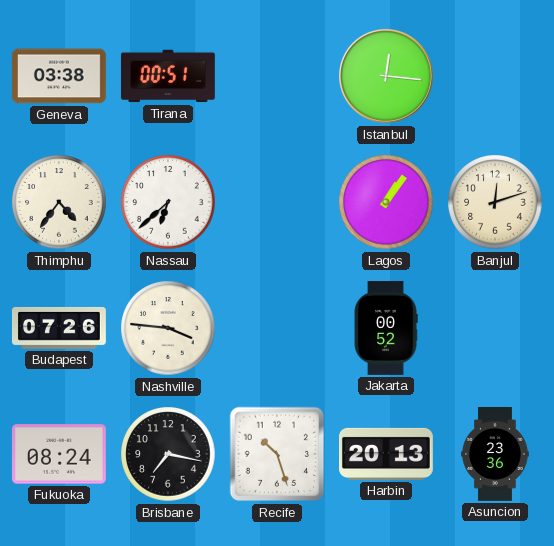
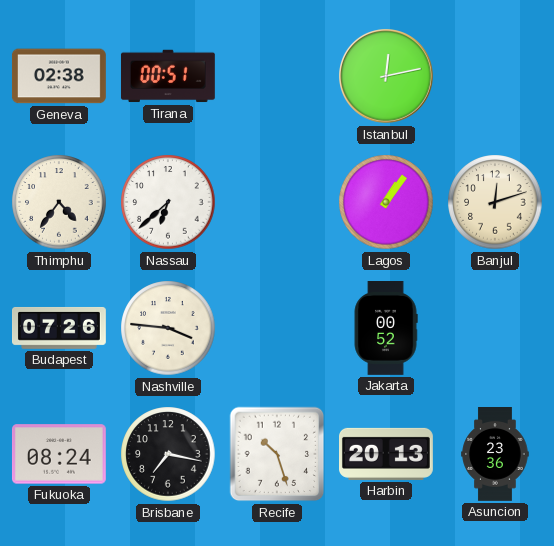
Geneva: 03:38 -> 02:38 (59, 76)
Istanbul: 12:16 -> 12:13 (387, 77)
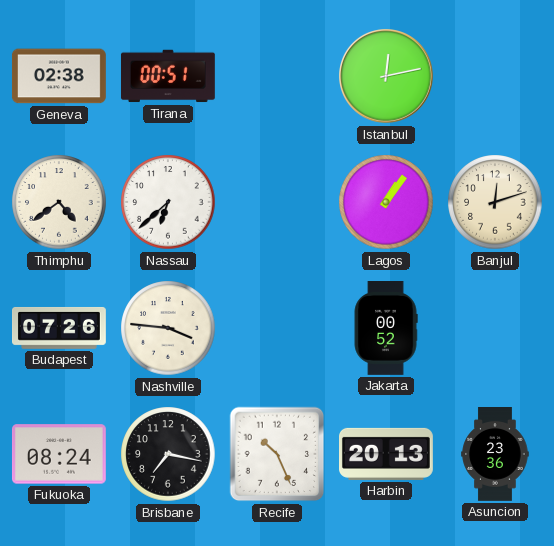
Thimphu: 4:36 -> 4:39 (59, 202)
Recife: 10:27 -> 10:26 (277, 454)
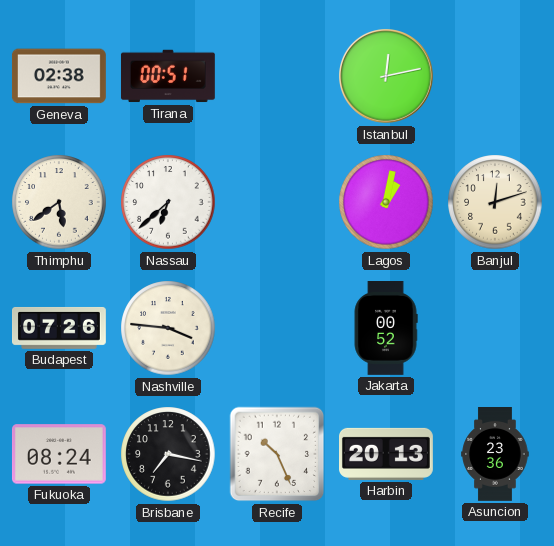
Thimphu: 4:39 -> 5:39 (59, 202)
Lagos: 1:06 -> 1:02 (386, 202)
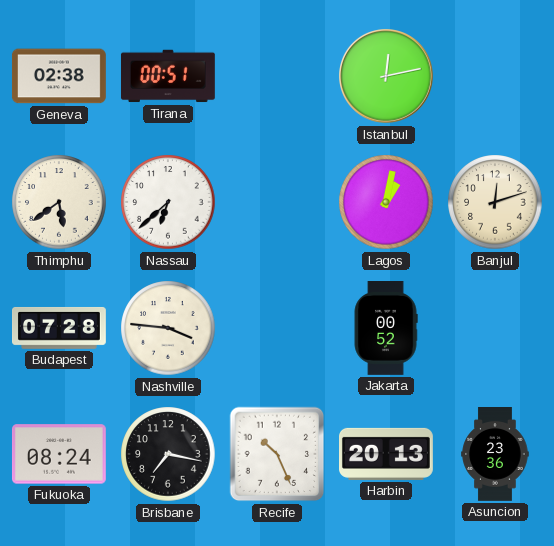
Budapest: 07:26 -> 07:28 (60, 328)
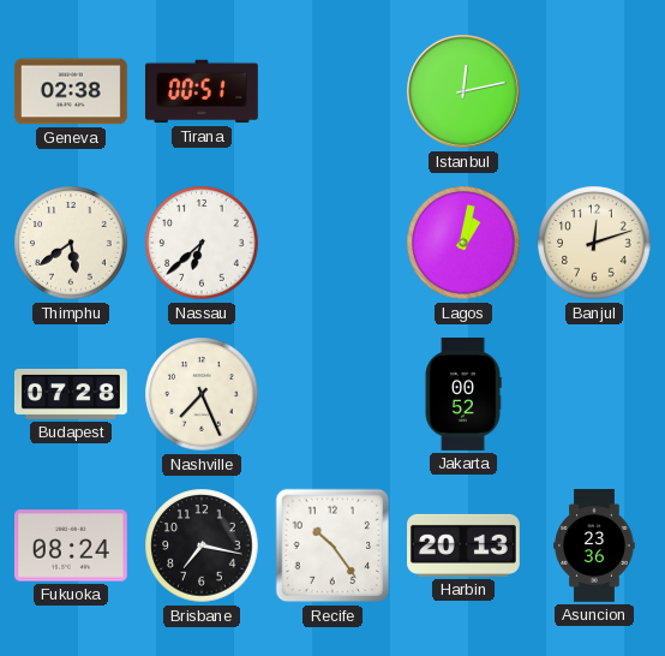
Nashville: 3:46 -> 7:26 (202, 394)
Recife: 10:26 -> 10:24 (332, 545)
